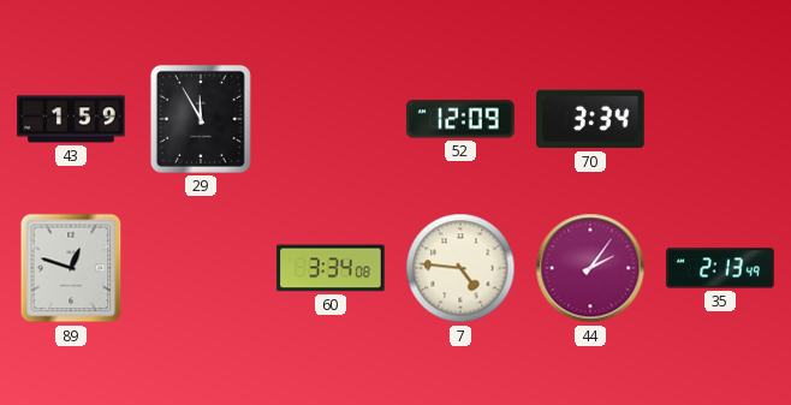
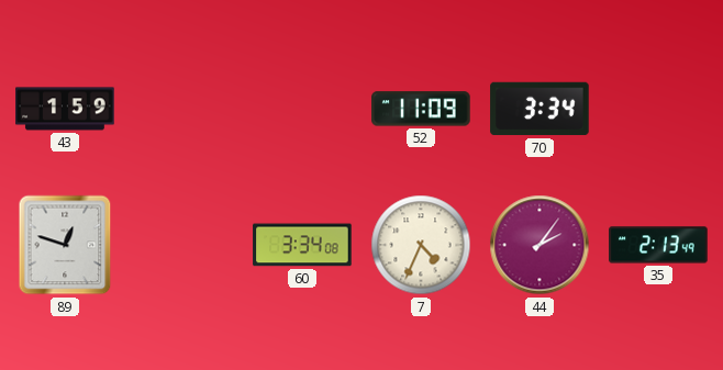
29: 11:55 -> none (201, 119)
52: 12:09 -> 11:09 (421, 109)
7: 4:46 -> 4:34 (421, 245)
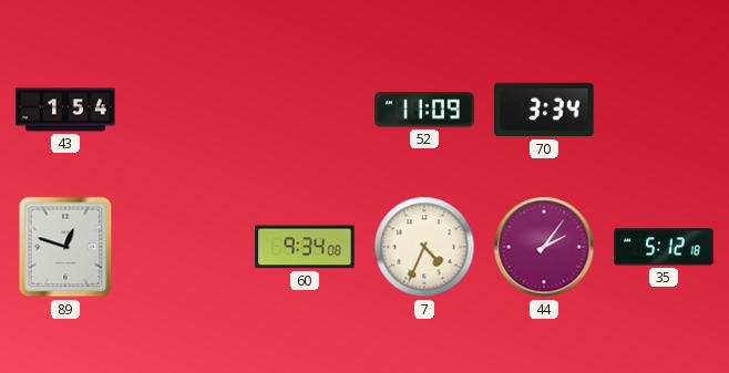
43: 1:59 -> 1:54 (65, 110)
60: 3:34 -> 9:34 (305, 247)
35: 2:13 -> 5:12 (664, 247)
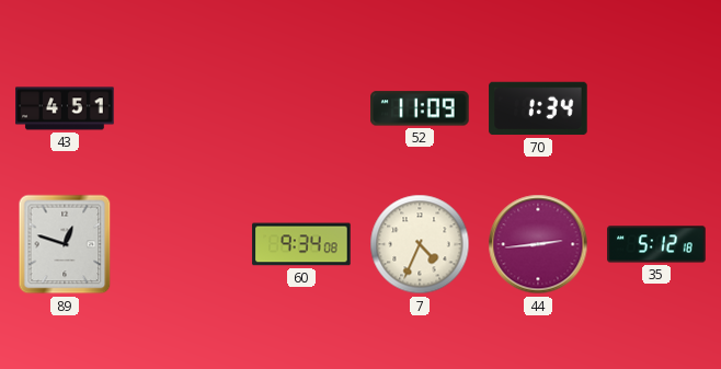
43: 1:54 -> 4:51 (65, 108)
70: 3:34 -> 1:34 (538, 108)
44: 2:06 -> 2:44 (538, 244)
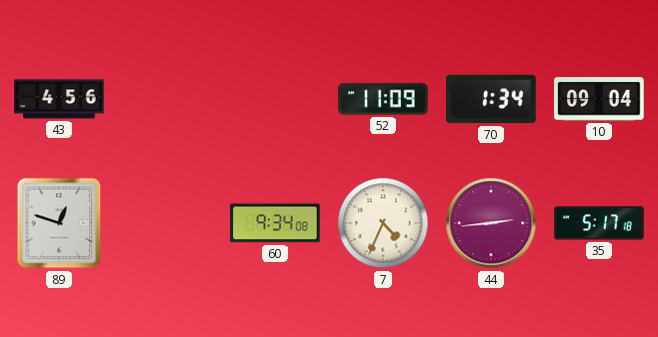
43: 4:51 -> 4:56 (59, 99)
10: none -> 09:04 (599, 99)
35: 5:12 -> 5:17 (599, 223)
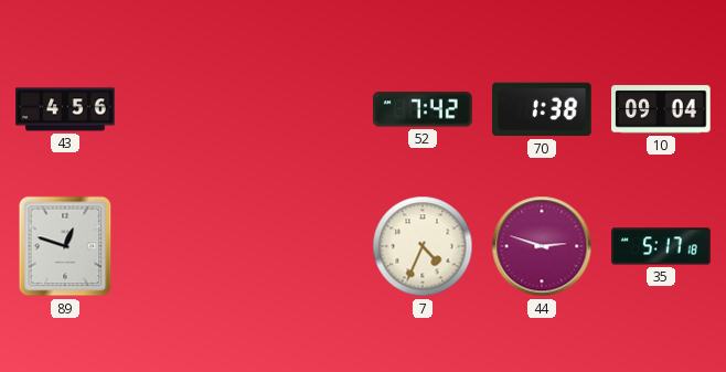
52: 11:09 -> 7:42 (423, 109)
70: 1:34 -> 1:38 (542, 109)
60: 9:34 -> none (275, 223)
44: 2:44 -> 2:48 (542, 246)
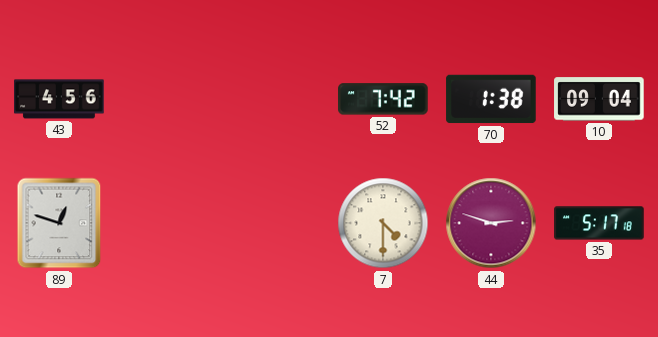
7: 4:34 -> 4:30 (383, 223)
